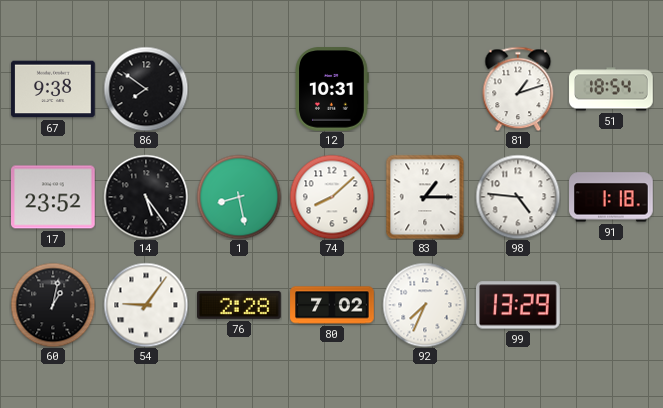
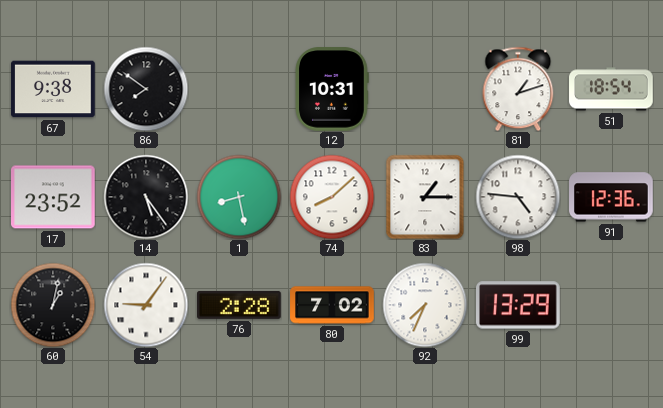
91: 1:18 -> 12:36 (611, 197)
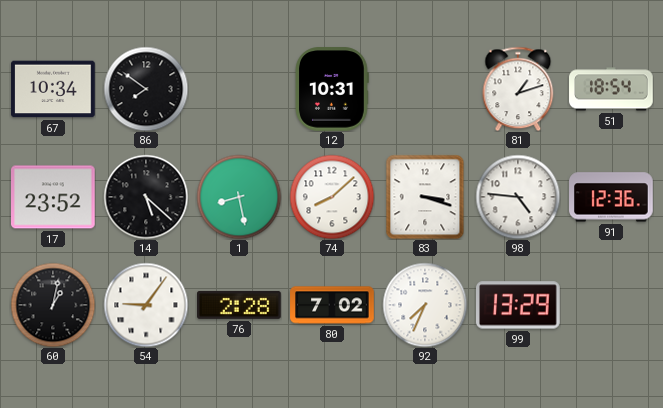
67: 9:38 -> 10:34 (53, 89)
14: 5:24 -> 5:22 (146, 197)
83: 1:15 -> 3:18 (425, 197)
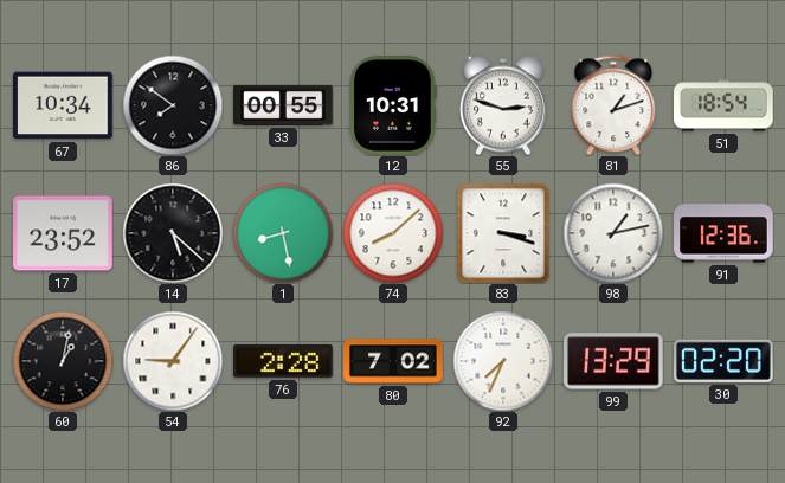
33: none -> 00:55 (283, 105)
55: none -> 2:48 (504, 105)
98: 4:46 -> 1:13 (613, 233)
30: none -> 02:20 (723, 361)
